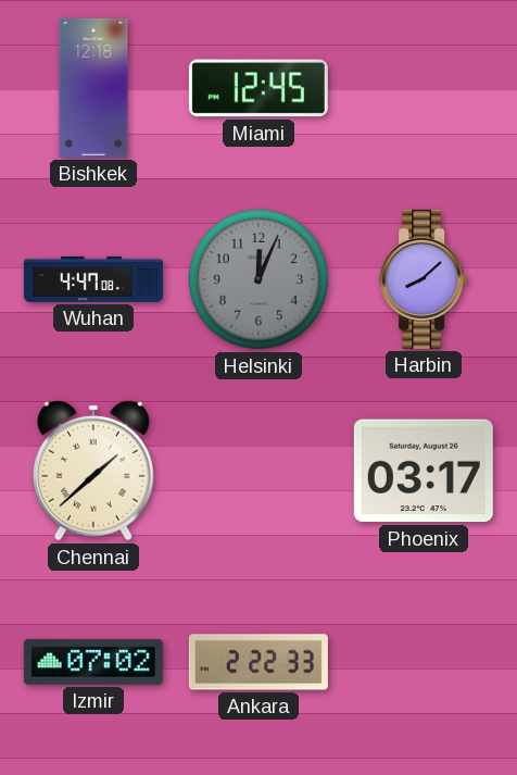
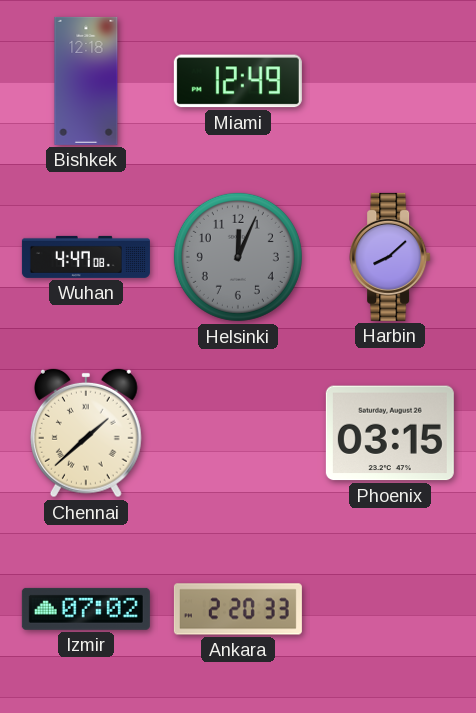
Miami: 12:45 -> 12:49 (238, 81)
Phoenix: 03:17 -> 03:15 (390, 433)
Ankara: 2:22 -> 2:20 (238, 609)
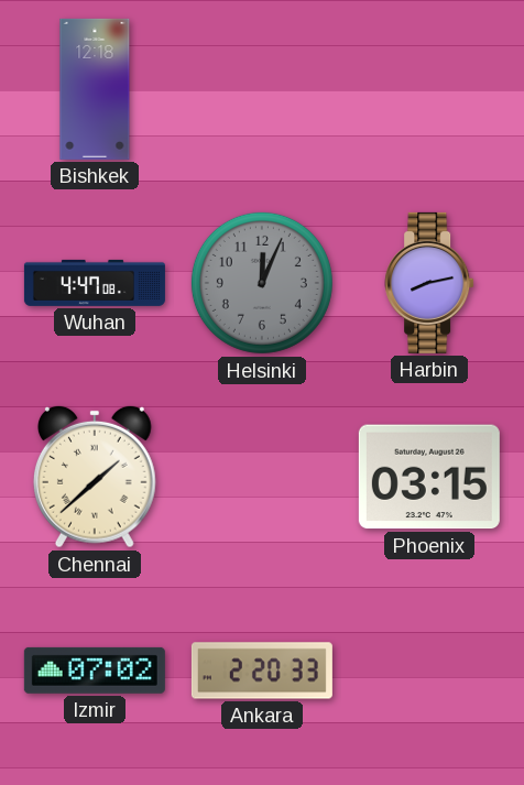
Miami: 12:49 -> none (238, 81)
Harbin: 8:08 -> 8:13 (429, 283)
